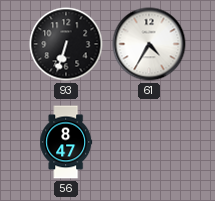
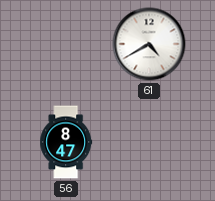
93: 6:33 -> none (66, 44)
61: 4:35 -> 4:40 (149, 44)
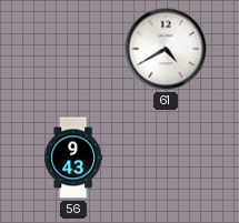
56: 8:47 -> 9:43 (73, 158)
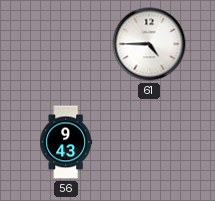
61: 4:40 -> 4:45 (149, 44)
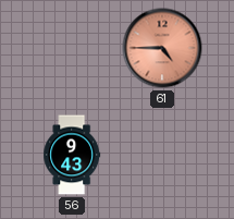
61 dial: white -> salmon (162, 48)
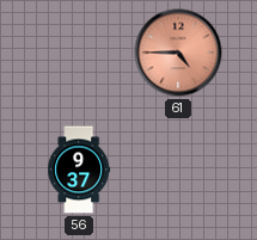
56: 9:43 -> 9:37 (79, 170)
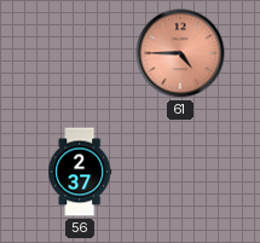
56: 9:37 -> 2:37 (80, 172)
